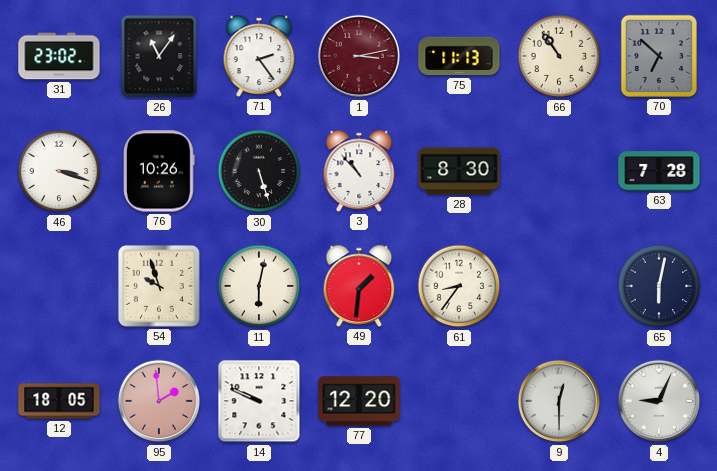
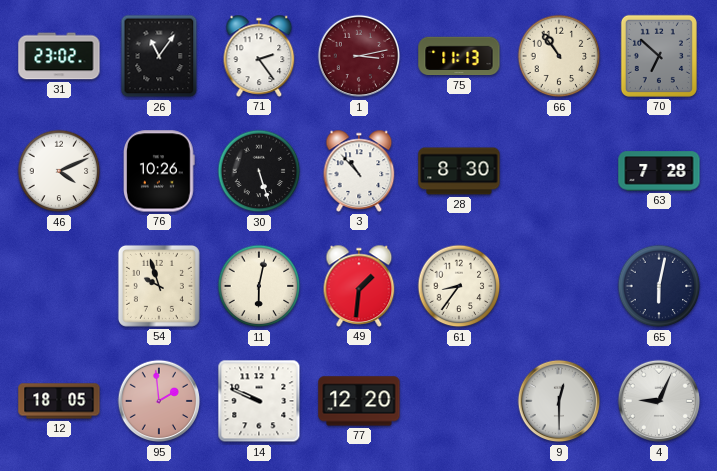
46: 3:18 -> 4:11 (59, 171)
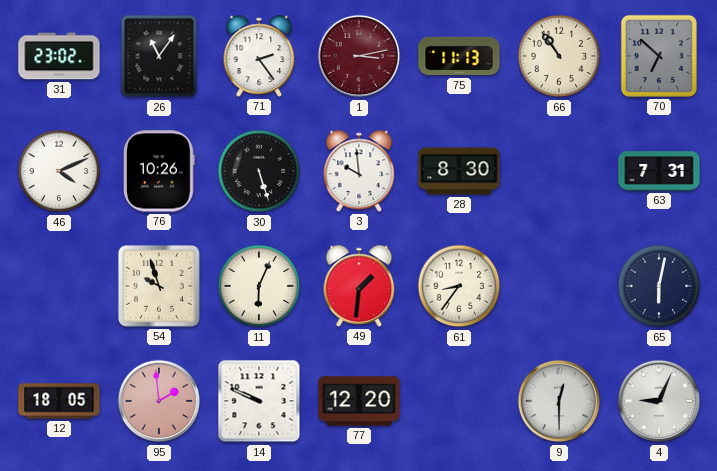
3: 10:53 -> 9:59 (359, 171)
63: 7:28 -> 7:31 (659, 171)
11: 6:02 -> 6:04 (259, 286)
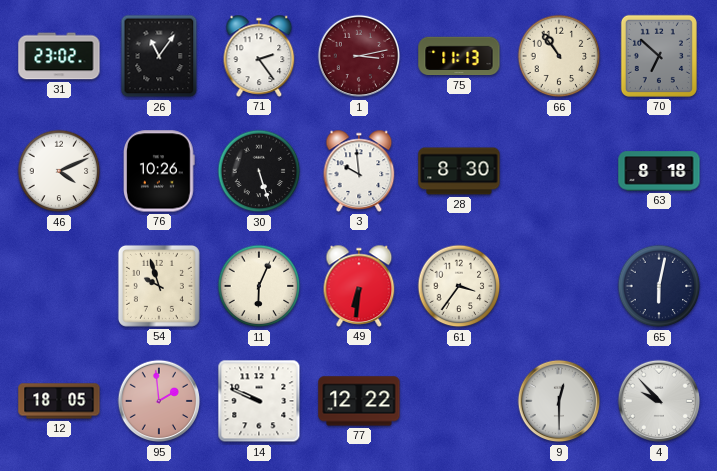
63: 7:31 -> 8:18 (659, 171)
49: 1:31 -> 6:31 (359, 286)
61: 8:36 -> 3:36 (459, 286)
77: 12:20 -> 12:22 (359, 401)
4: 9:04 -> 9:53 (659, 401)
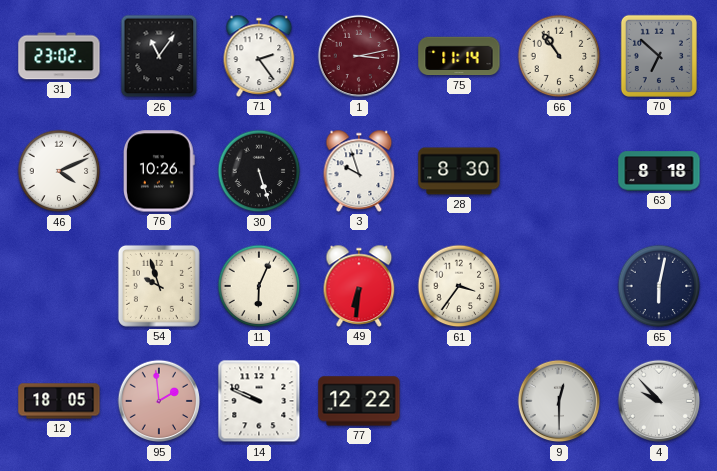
75: 11:13 -> 11:14 (459, 56)
3: 9:59 -> 9:57 (359, 171)
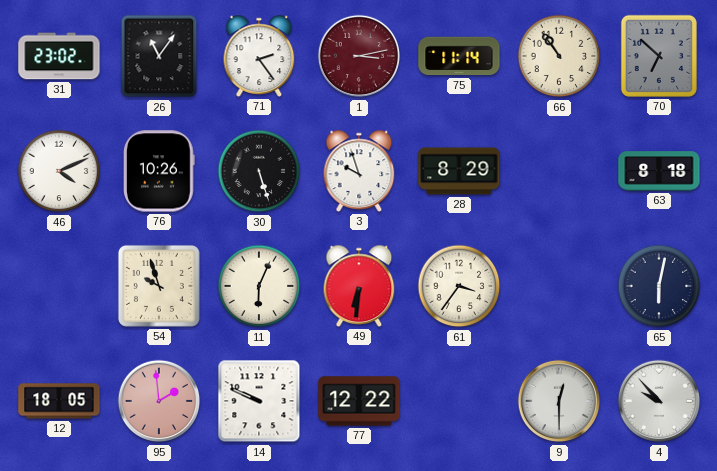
28: 8:30 -> 8:29 (459, 171)
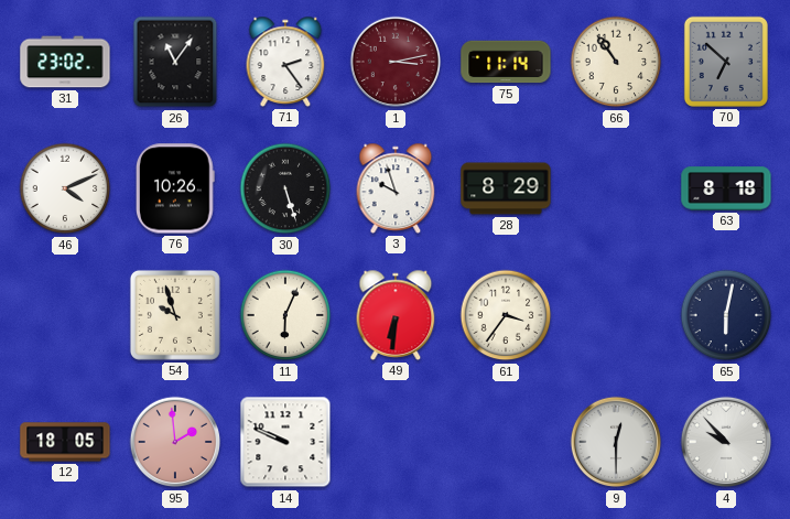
77: 12:22 -> none (359, 401)
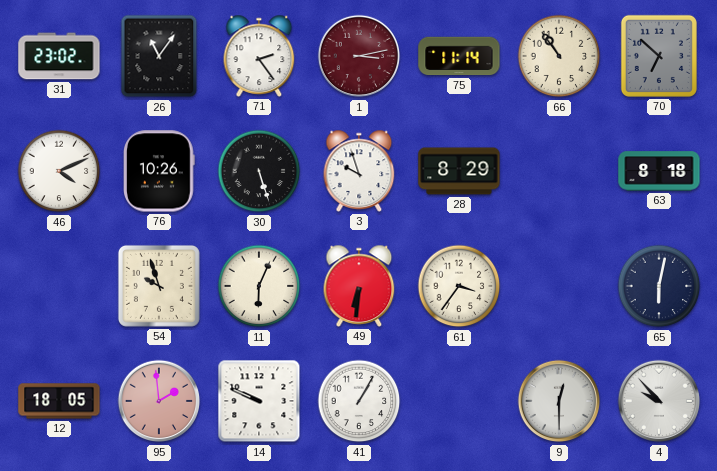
41: none -> 1:05 (359, 401)
